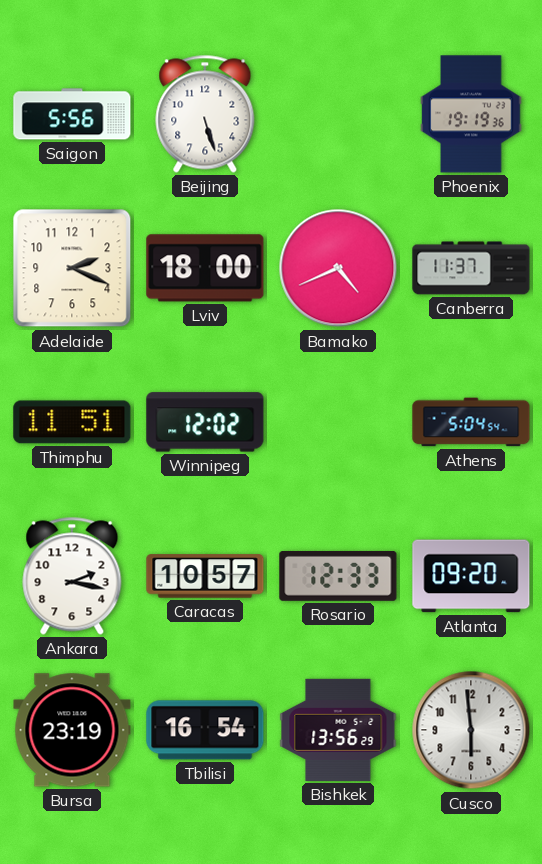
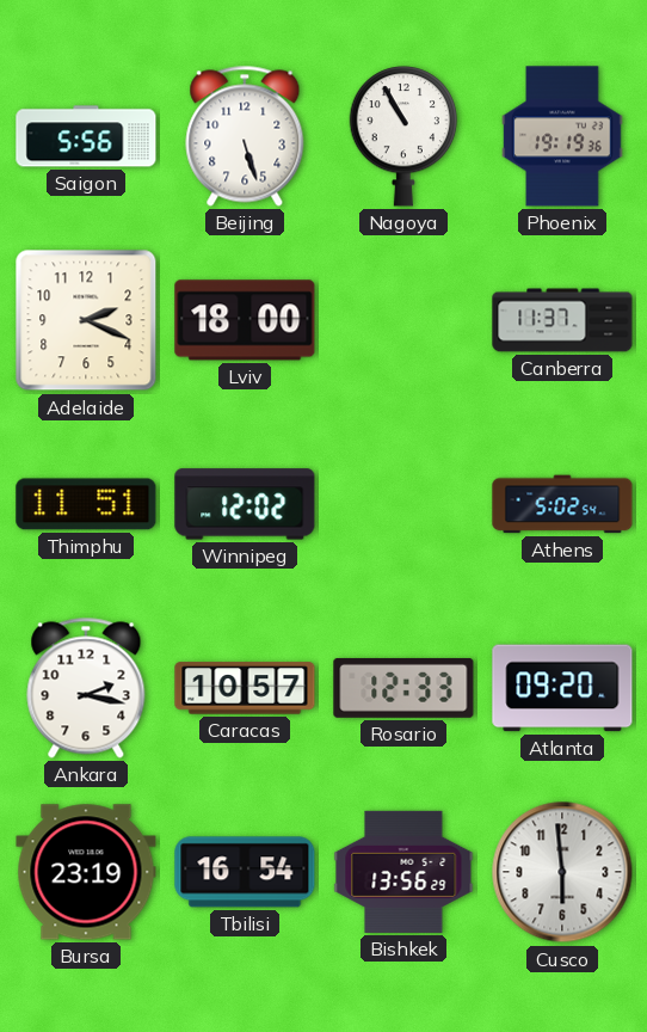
Nagoya: none -> 10:55 (403, 136)
Bamako: 4:41 -> none (338, 268)
Athens: 5:04 -> 5:02 (562, 504)
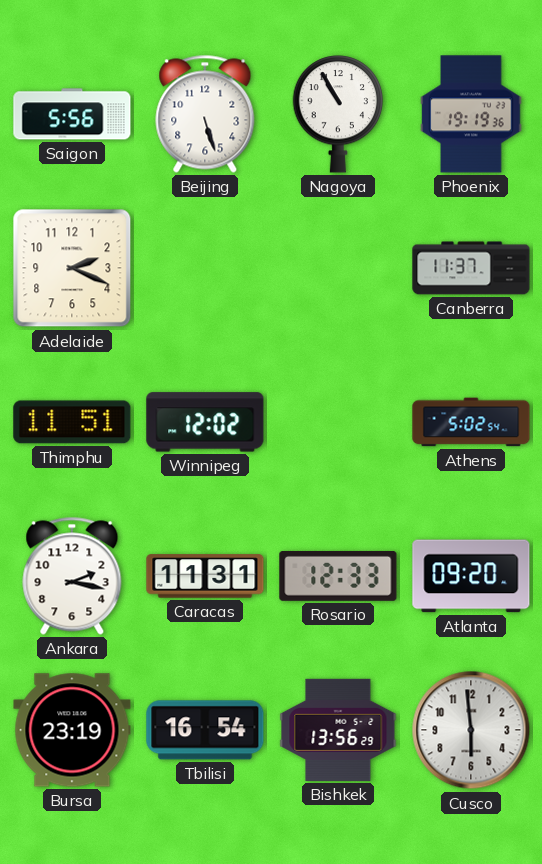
Lviv: 18:00 -> none (245, 320)
Caracas: 10:57 -> 11:31 (205, 576)
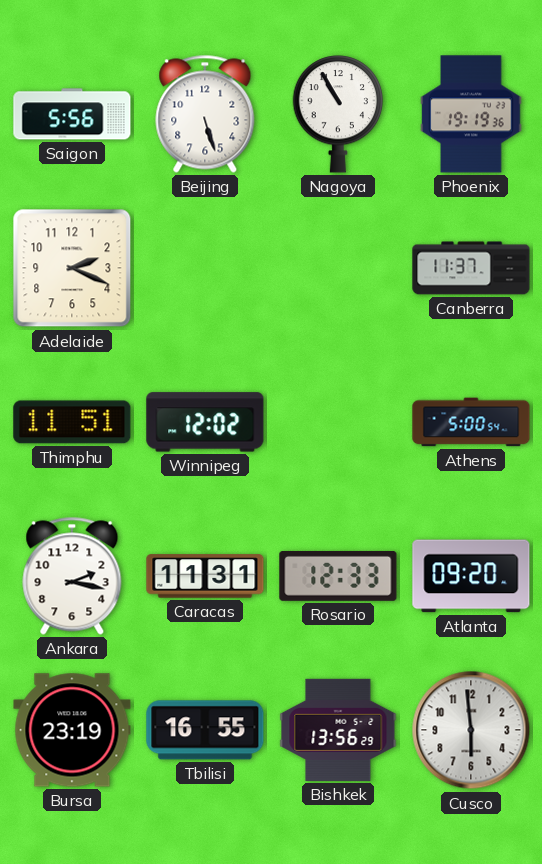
Athens: 5:02 -> 5:00 (471, 422)
Tbilisi: 16:54 -> 16:55 (205, 730)
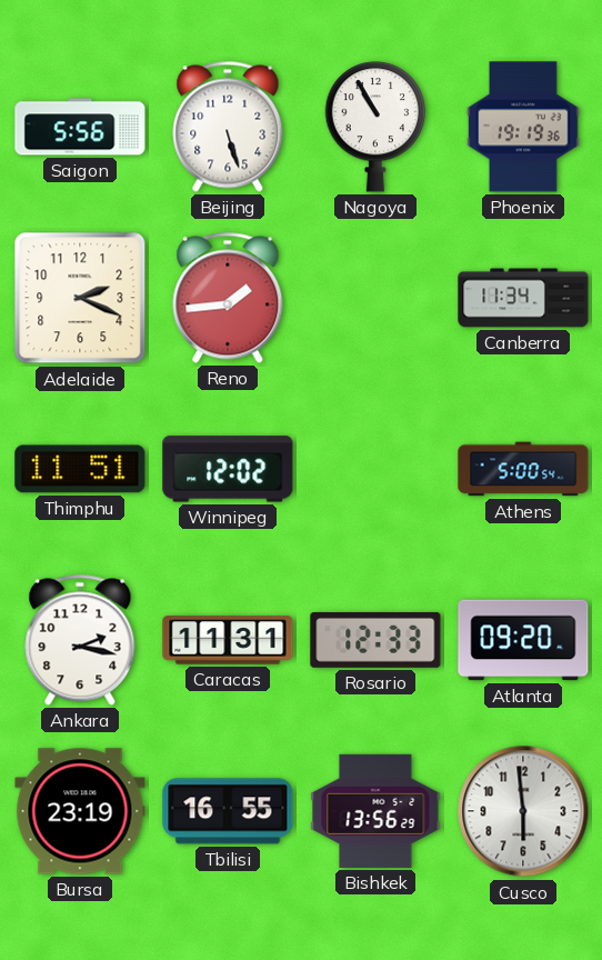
Reno: none -> 1:44 (228, 298)
Canberra: 11:37 -> 11:34 (523, 298)
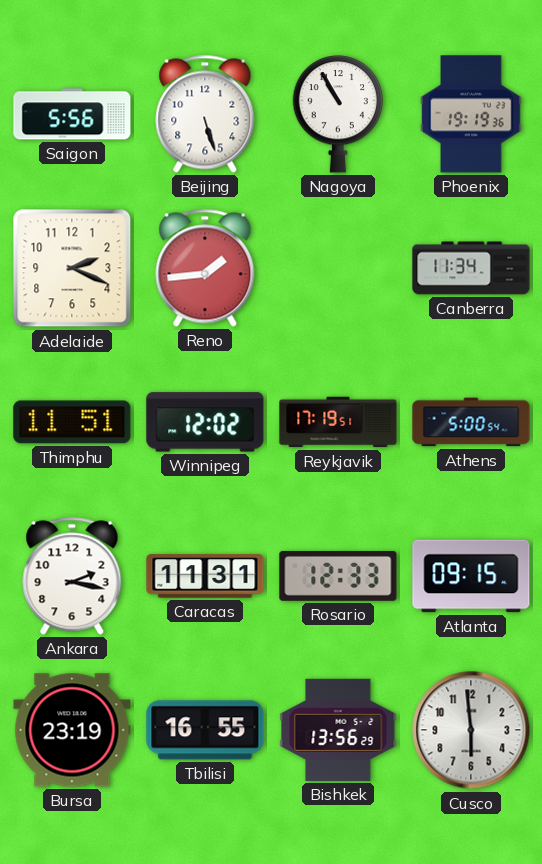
Reykjavik: none -> 17:19 (338, 422)
Atlanta: 09:20 -> 09:15 (471, 576)
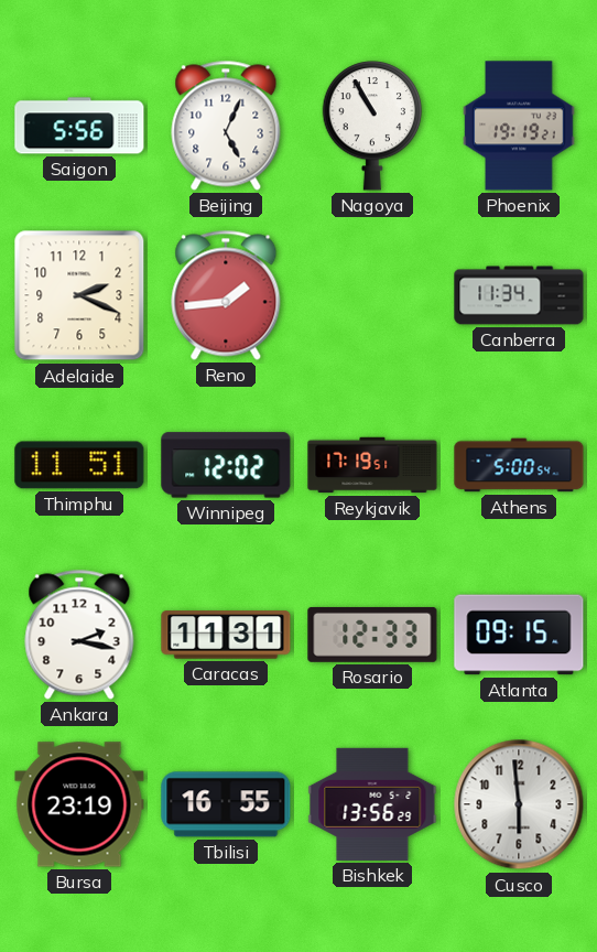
Beijing: 5:27 -> 5:04 (226, 126)
Phoenix: 19:19:36 -> 19:19:21 (519, 126)
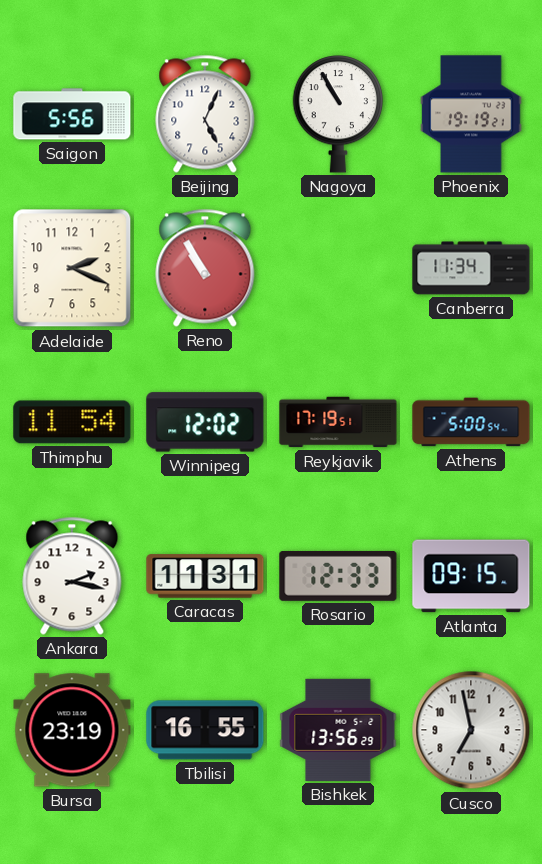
Reno: 1:44 -> 10:55 (205, 268)
Thimphu: 11:51 -> 11:54 (72, 422)
Cusco: 5:59 -> 6:58 (471, 730)
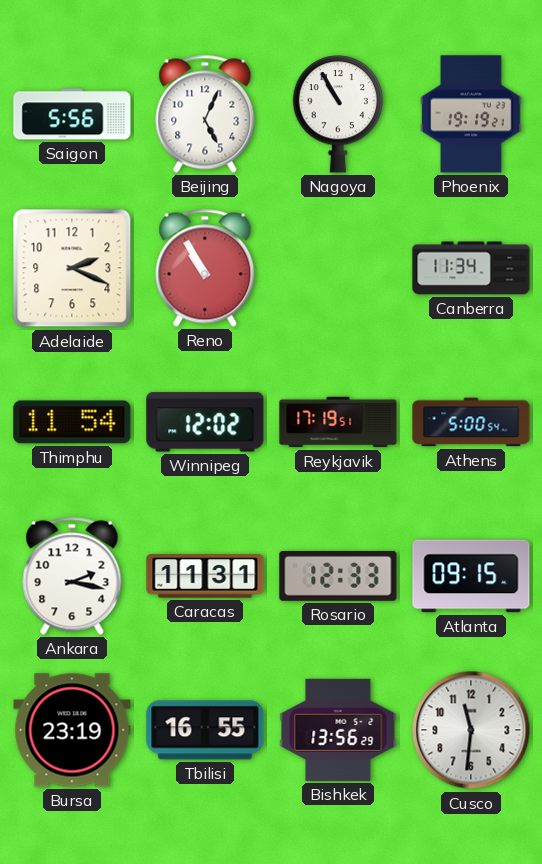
Cusco: 6:58 -> 11:31 (471, 730)
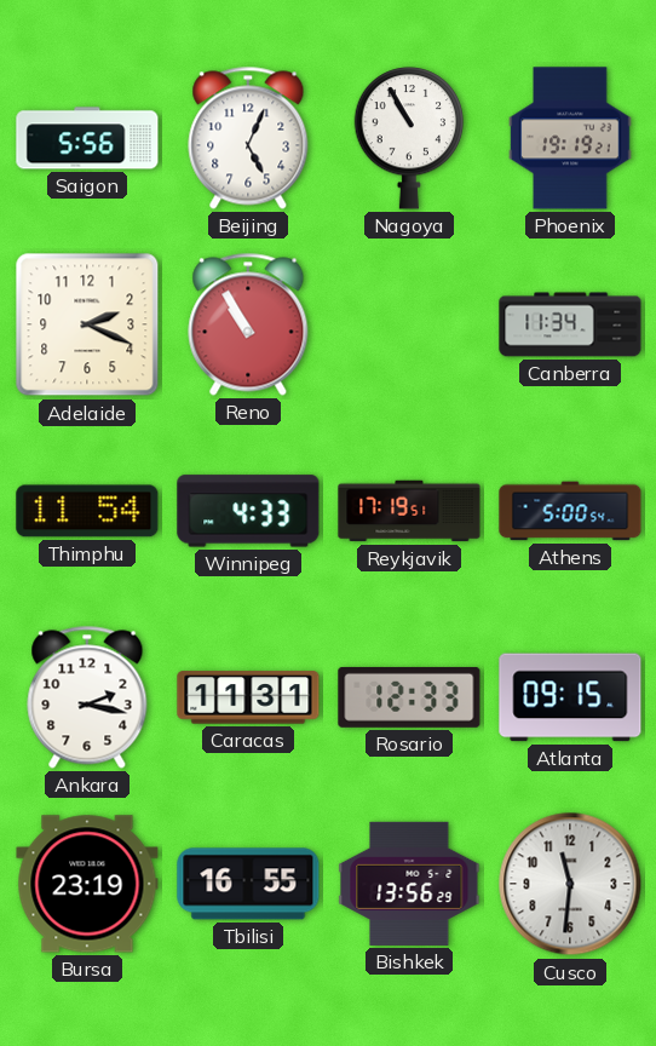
Winnipeg: 12:02 -> 4:33 (248, 511)
